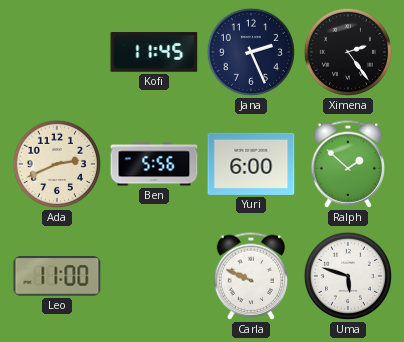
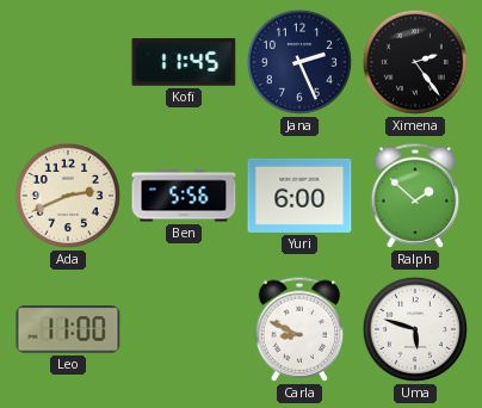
Carla: 9:49 -> 8:49 (299, 329)
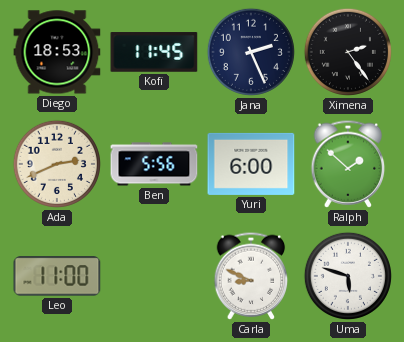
Diego: none -> 18:53 (57, 52)
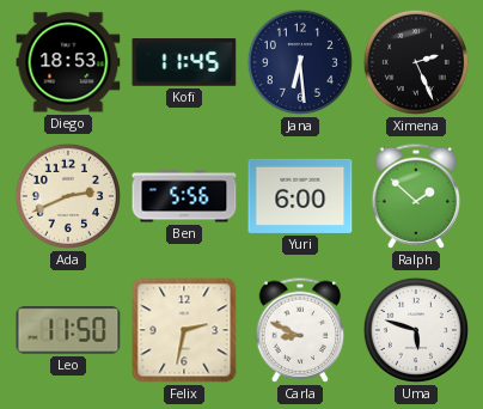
Jana: 2:26 -> 6:29 (300, 62)
Ximena: 2:24 -> 2:26 (416, 62)
Leo: 11:00 -> 11:50 (68, 330)
Felix: none -> 2:32 (184, 330)
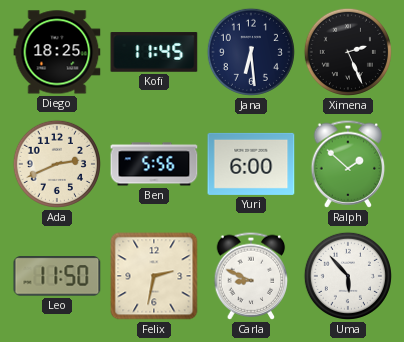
Diego: 18:53 -> 18:25 (57, 52)
Uma: 5:48 -> 5:53 (348, 276)
